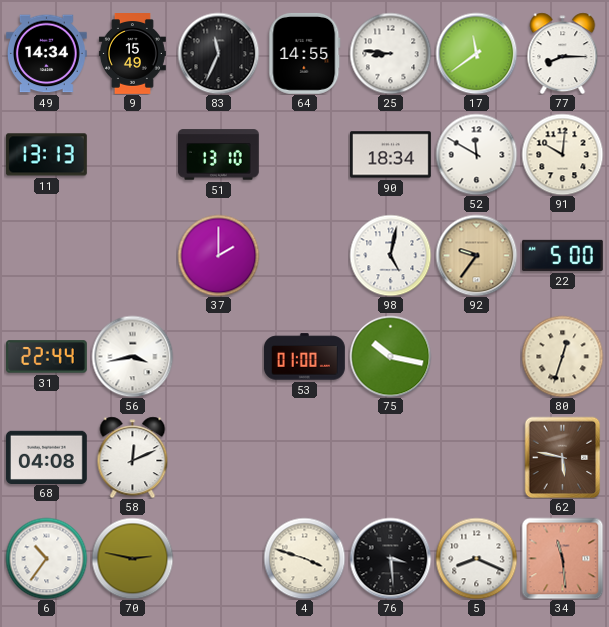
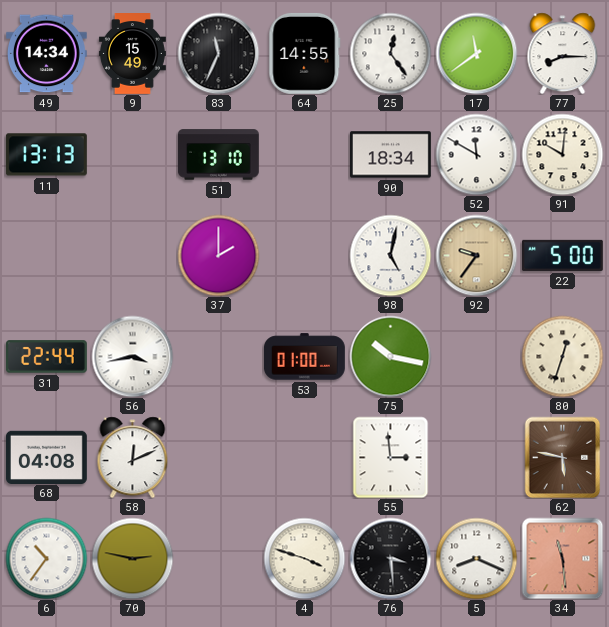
25: 8:46 -> 12:24 (390, 53)
55: none -> 2:59 (391, 457)
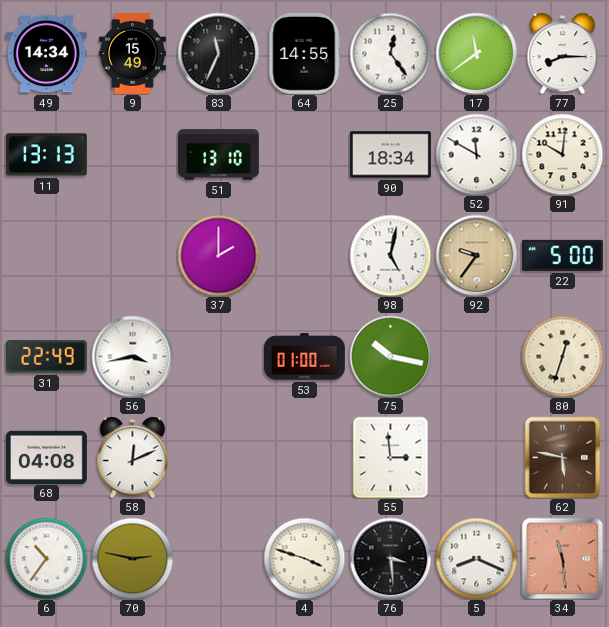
31: 22:44 -> 22:49 (46, 357)
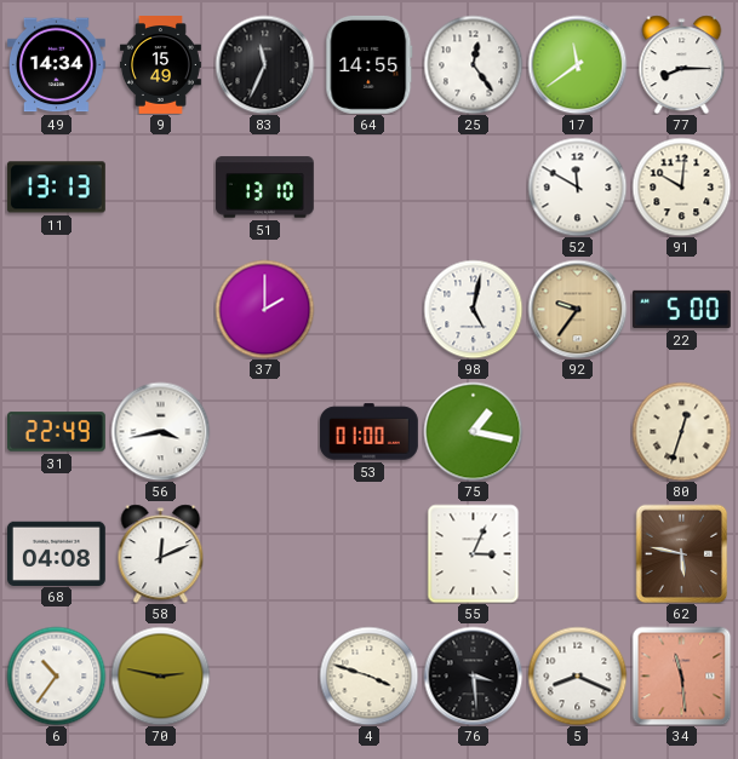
90: 18:34 -> none (390, 155)
75: 10:17 -> 1:17 (473, 431)
55: 2:59 -> 3:04 (474, 553)
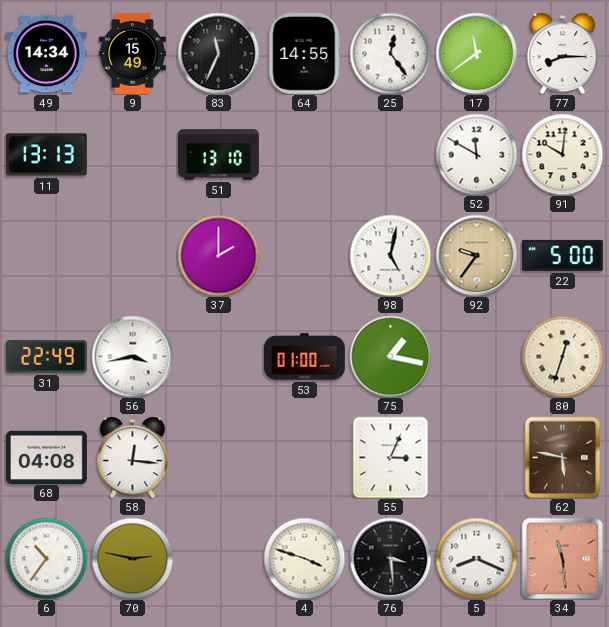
58: 12:11 -> 12:16 (133, 457)
